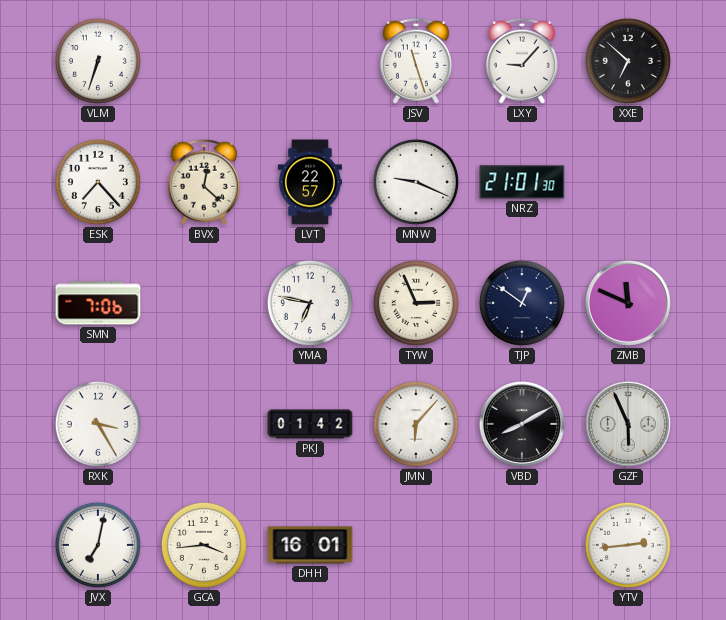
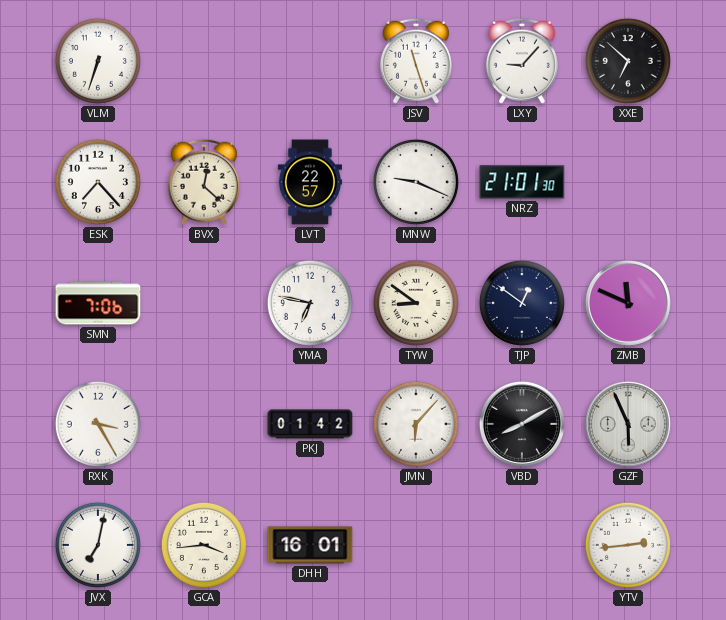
TYW: 2:56 -> 8:51 (416, 303)
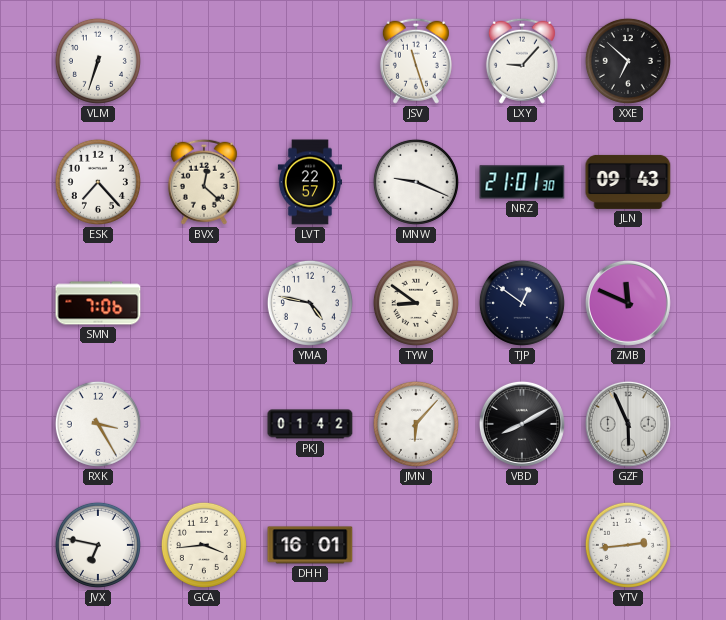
JLN: none -> 09:43 (628, 182)
YMA: 6:47 -> 4:47 (310, 303)
JVX: 7:02 -> 6:47 (98, 545)
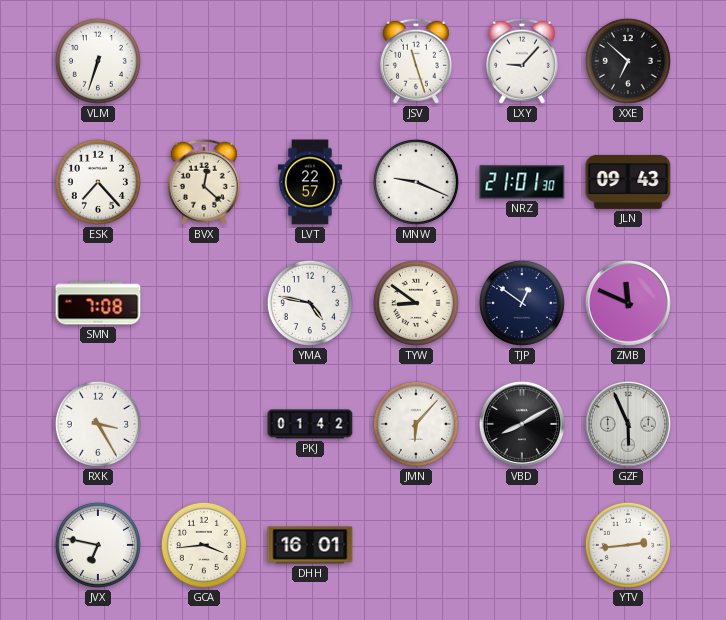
SMN: 7:06 -> 7:08 (98, 303)
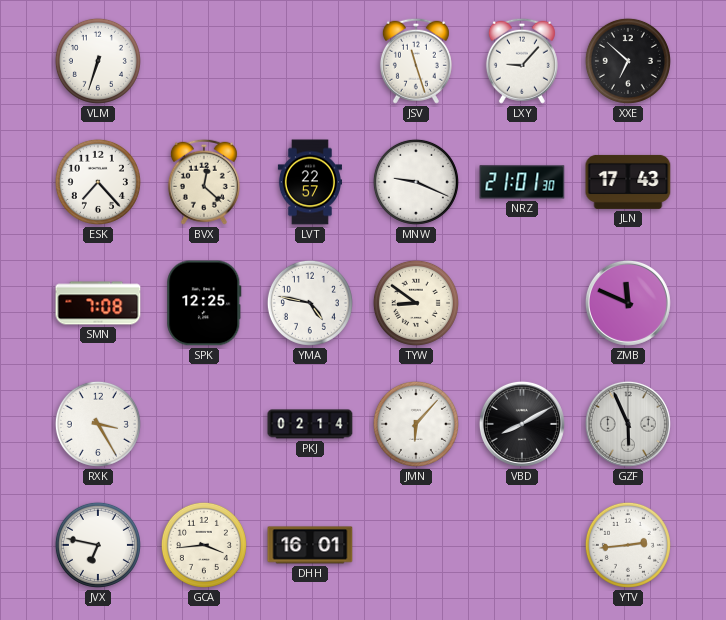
JLN: 09:43 -> 17:43 (628, 182)
SPK: none -> 12:25 (204, 303)
TJP: 12:51 -> none (522, 303)
PKJ: 01:42 -> 02:14 (310, 424)
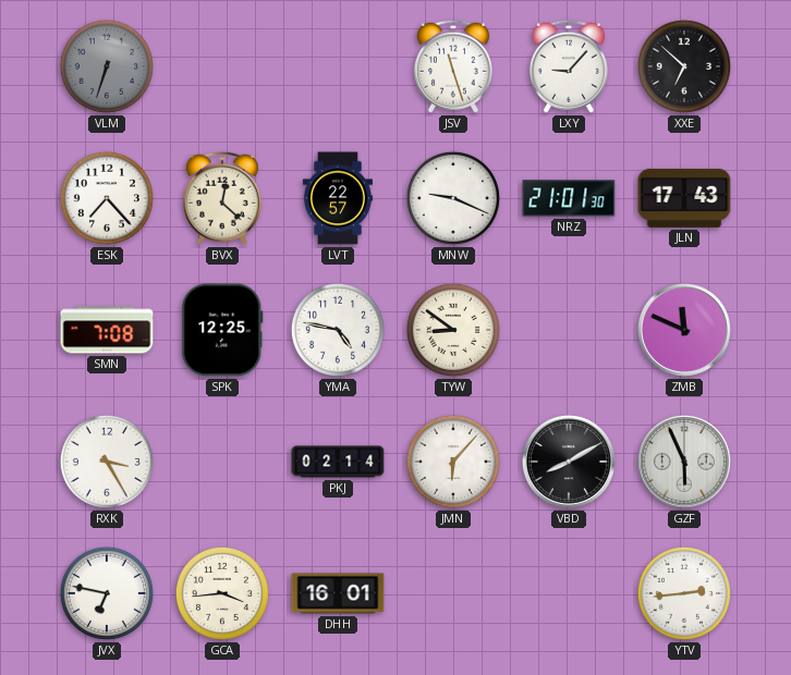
VLM dial: white -> grey (107, 66)
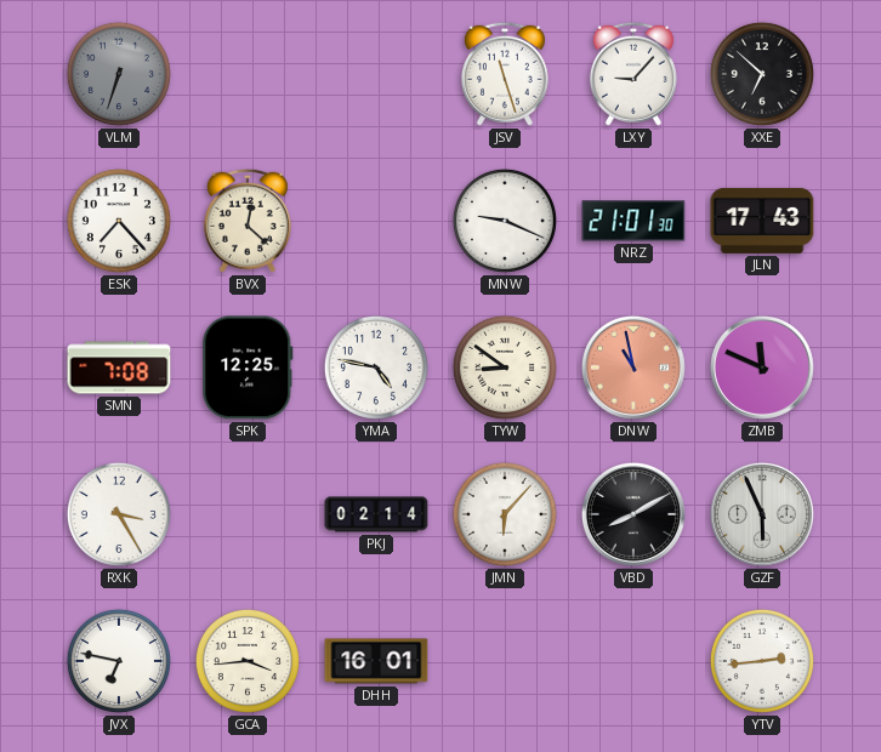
LVT: 22:57 -> none (338, 198)
DNW: none -> 10:58 (633, 368)
